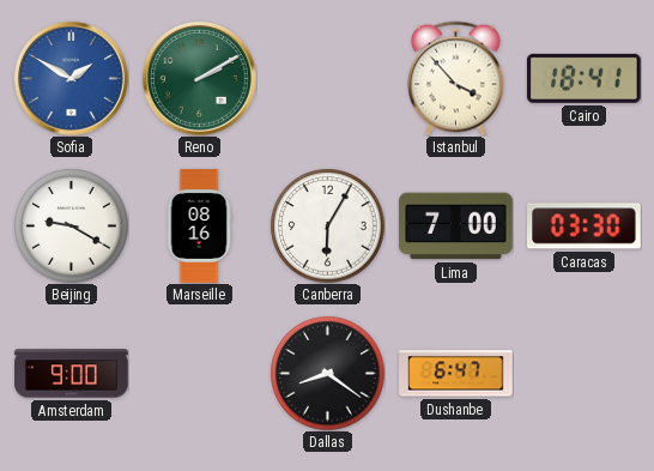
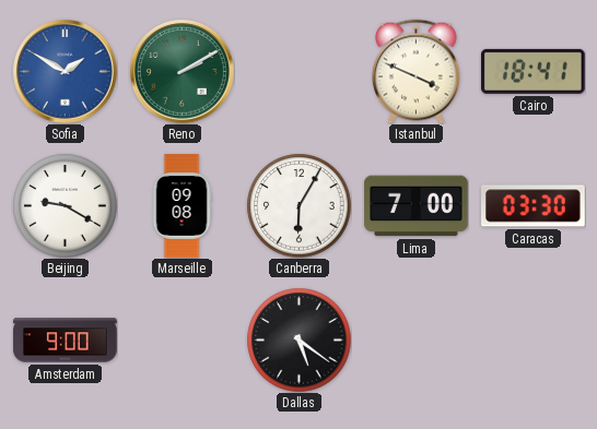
Istanbul: 3:53 -> 3:49 (417, 71)
Marseille: 08:16 -> 09:08 (182, 206)
Dallas: 8:21 -> 5:21 (298, 339)
Dushanbe: 6:47 -> none (456, 374)
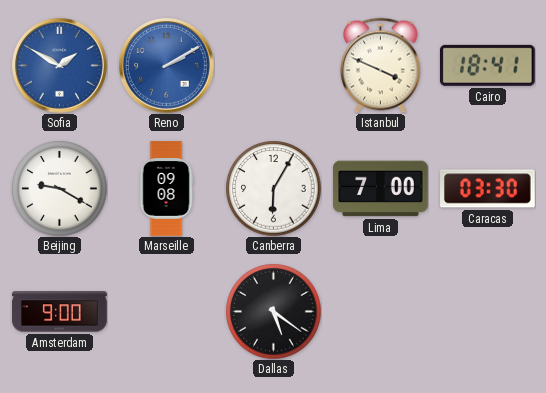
Reno dial: green -> blue (167, 66)
